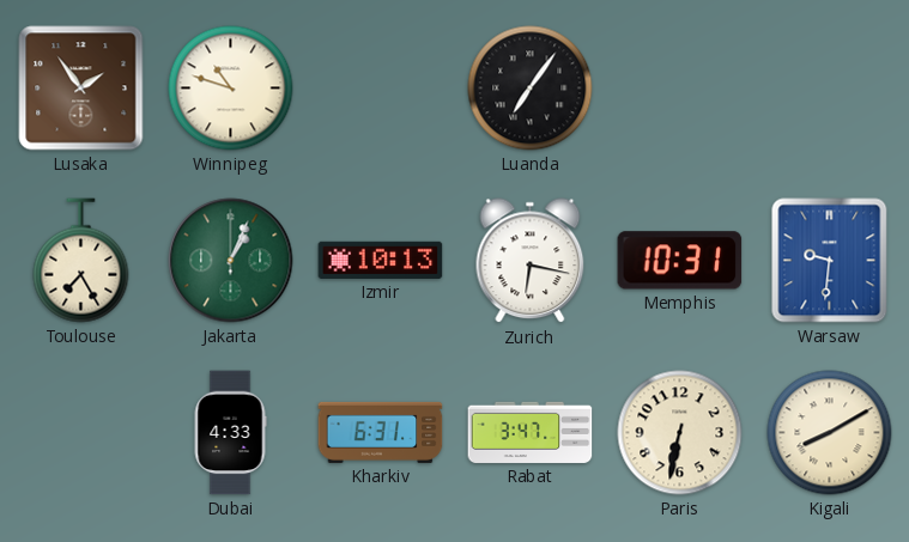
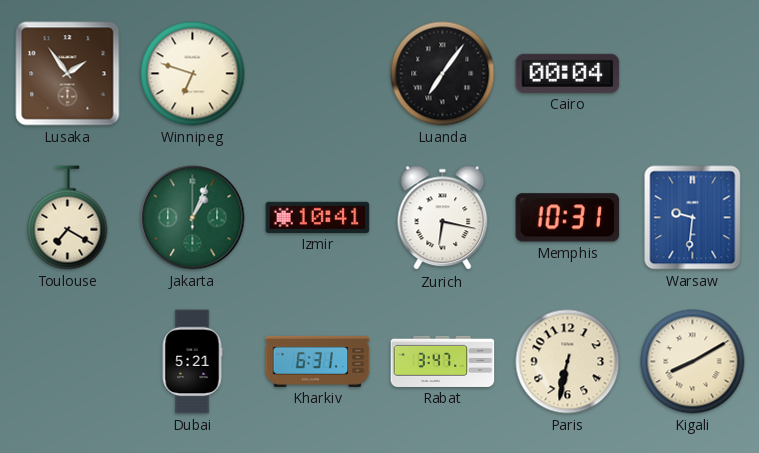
Winnipeg: 10:48 -> 6:48 (193, 74)
Cairo: none -> 00:04 (568, 73)
Toulouse: 7:25 -> 7:20 (68, 218)
Izmir: 10:13 -> 10:41 (318, 217)
Dubai: 4:33 -> 5:21 (192, 362)
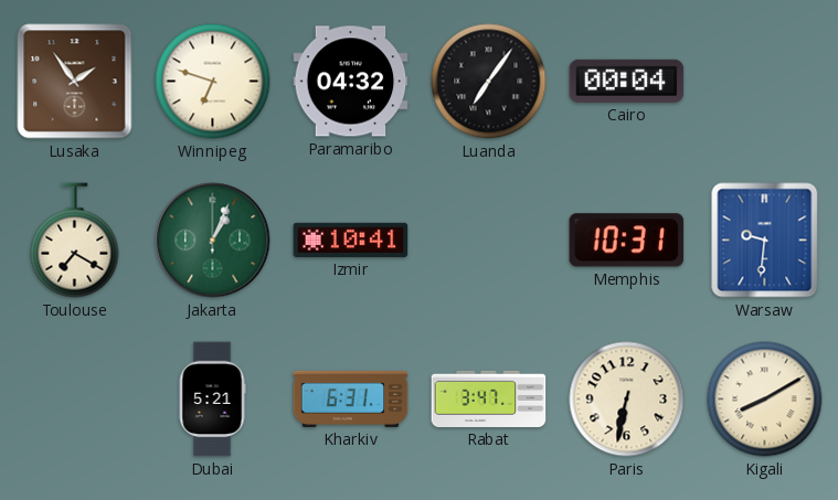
Paramaribo: none -> 04:32 (351, 82)
Zurich: 6:17 -> none (443, 218)
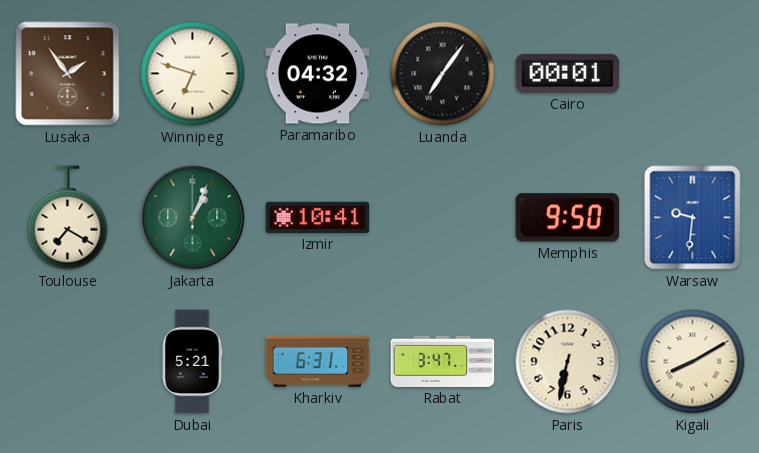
Cairo: 00:04 -> 00:01 (568, 73)
Memphis: 10:31 -> 9:50 (568, 218)
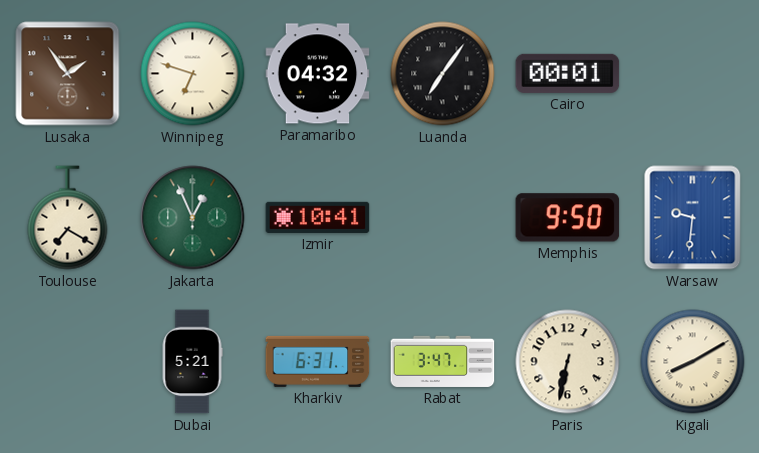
Jakarta: 1:04 -> 12:56 (193, 218)
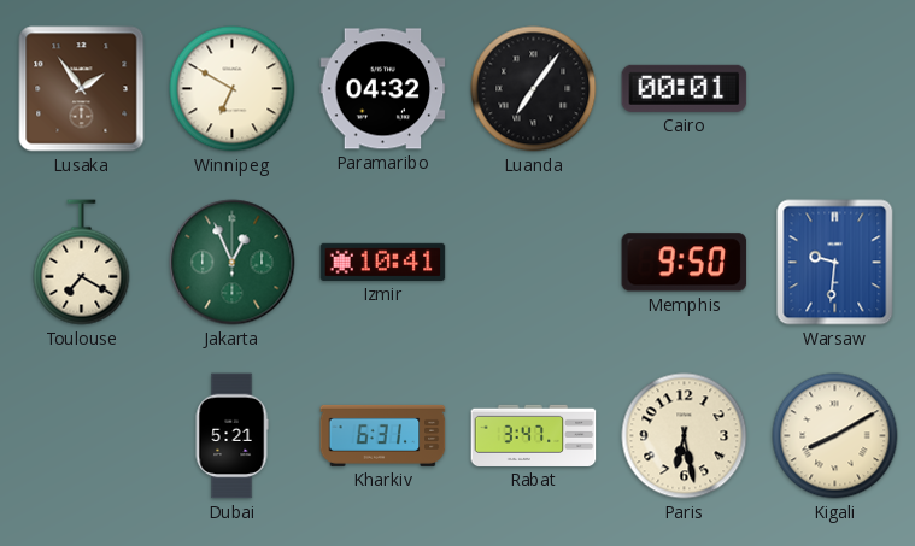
Winnipeg: 6:48 -> 6:50 (233, 89)
Paris: 6:32 -> 6:28 (685, 436)
